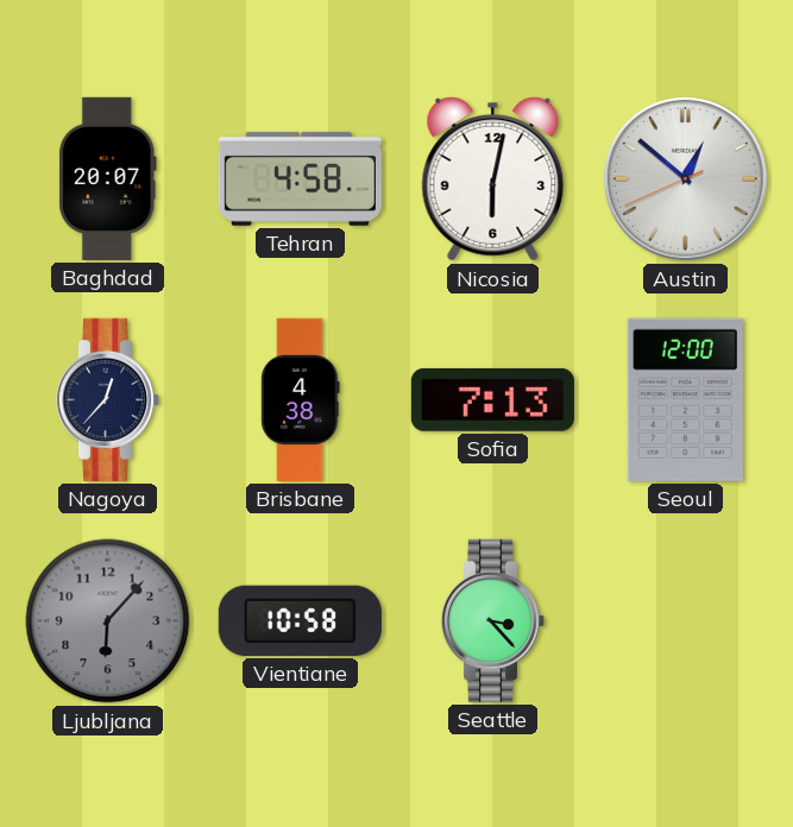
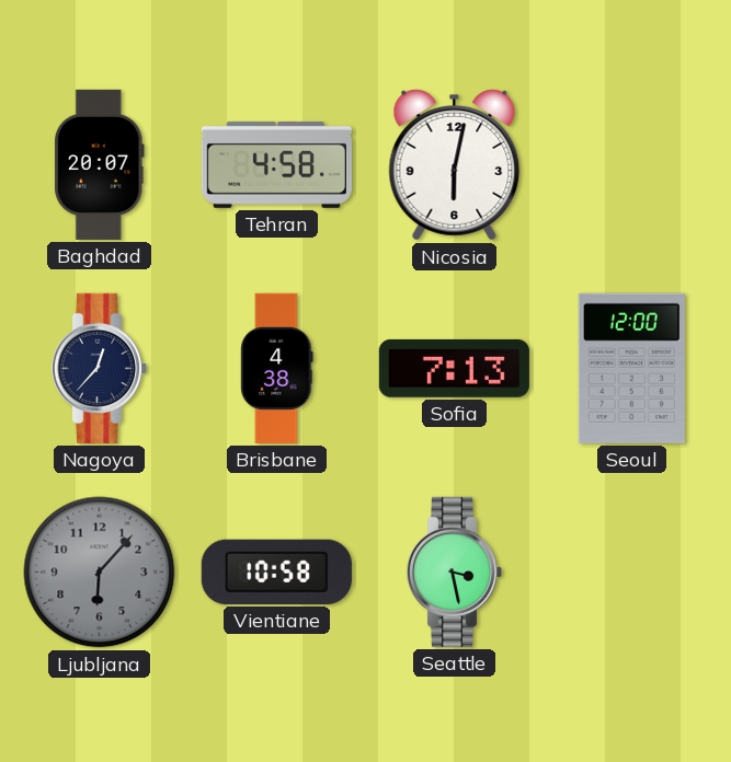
Austin: 12:51 -> none (685, 178)
Seattle: 3:23 -> 3:28 (455, 571)
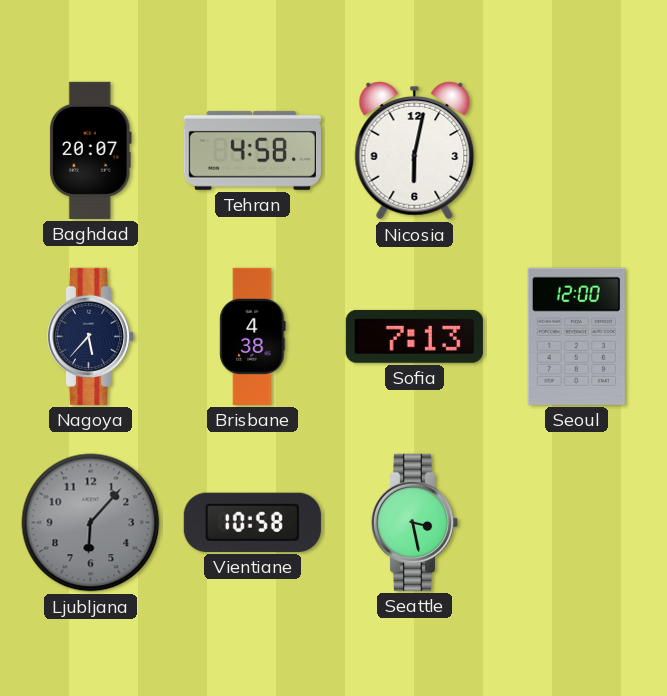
Nagoya: 12:37 -> 5:37 (91, 336)
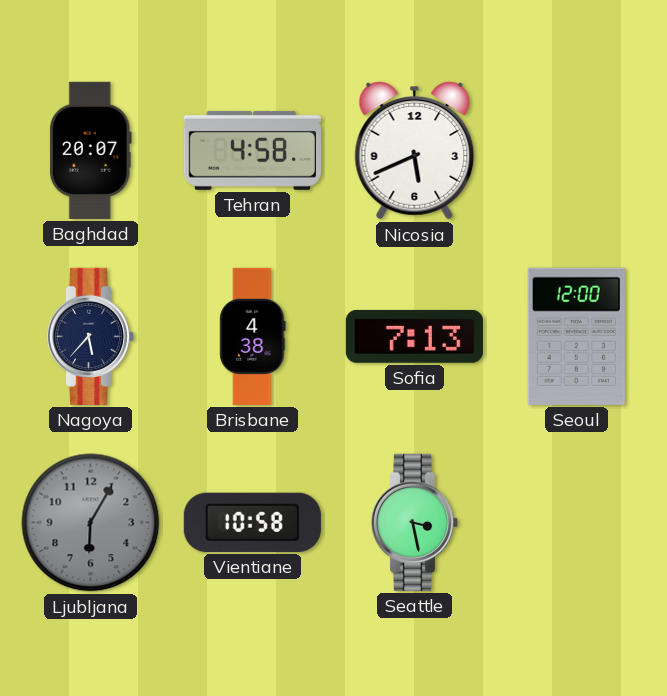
Nicosia: 6:02 -> 5:41 (415, 151)
Ljubljana: 6:07 -> 6:05 (91, 523)
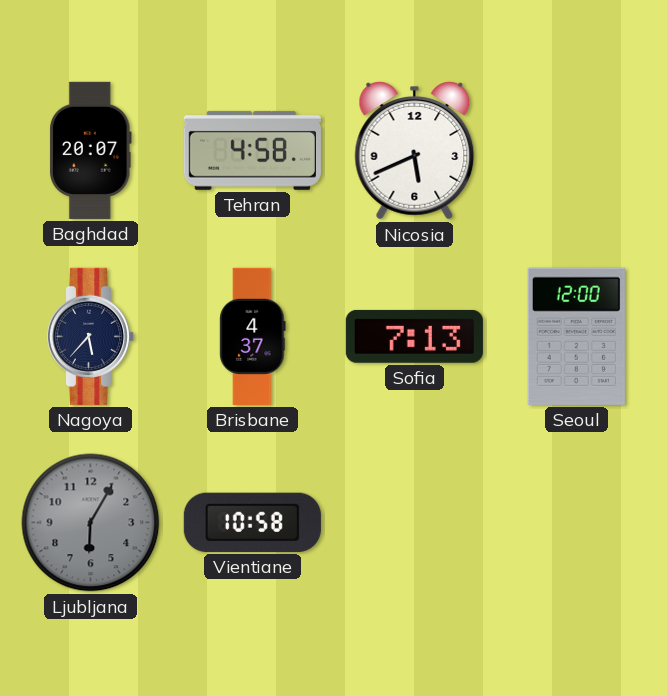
Brisbane: 4:38 -> 4:37 (253, 336)
Seattle: 3:28 -> none (415, 522)
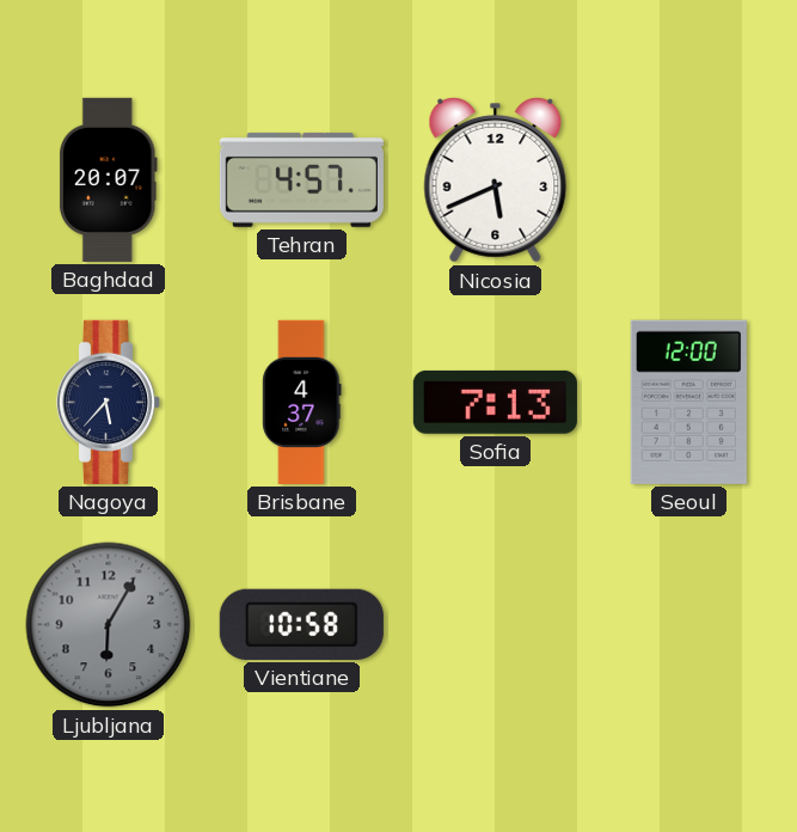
Tehran: 4:58 -> 4:57 (301, 179)
